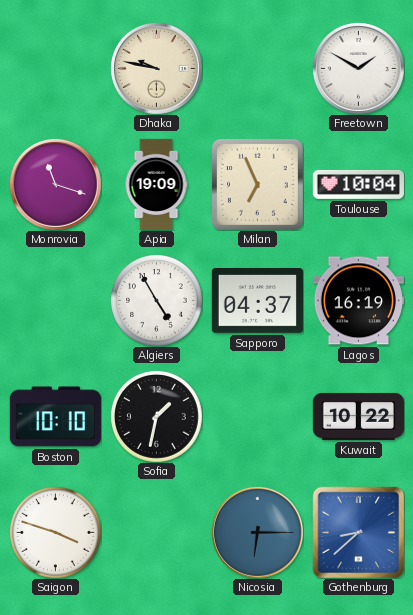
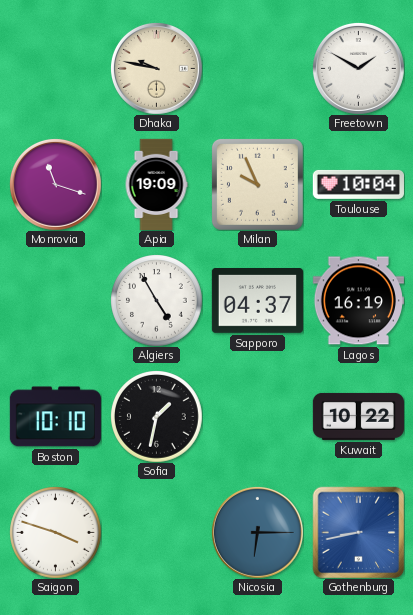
Milan: 6:56 -> 9:56 (257, 184)
Gothenburg: 8:38 -> 8:43 (358, 532)
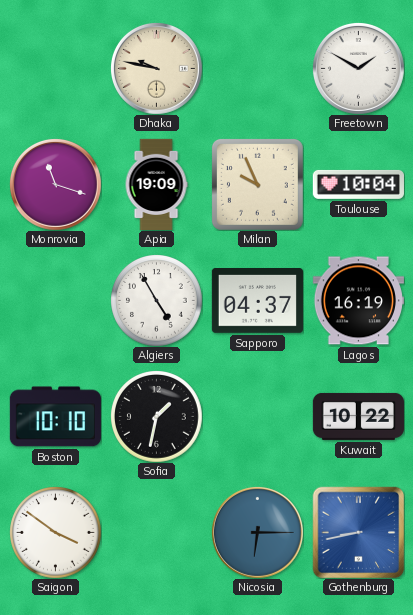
Saigon: 3:48 -> 3:51 (56, 533)
